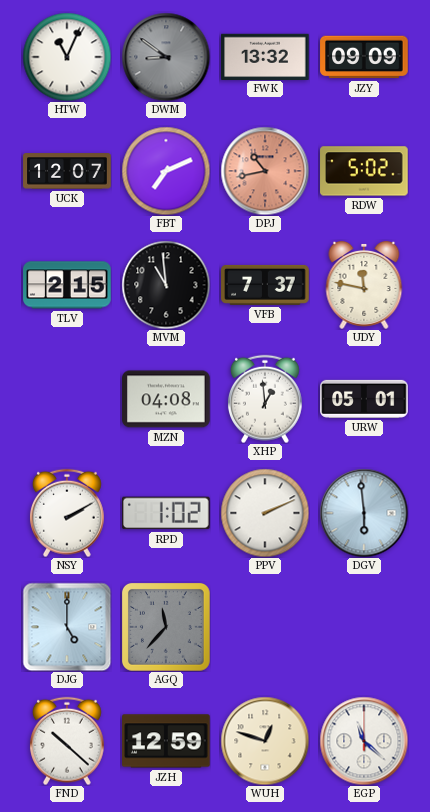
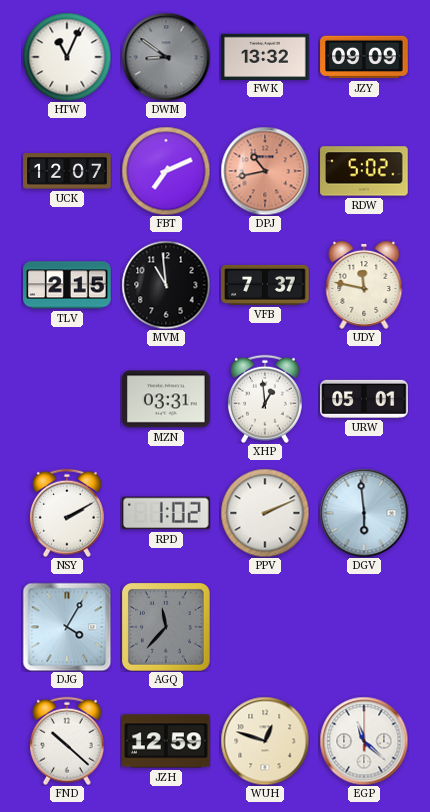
MZN: 04:08 -> 03:31 (166, 399)
DJG: 5:00 -> 4:05 (67, 627)
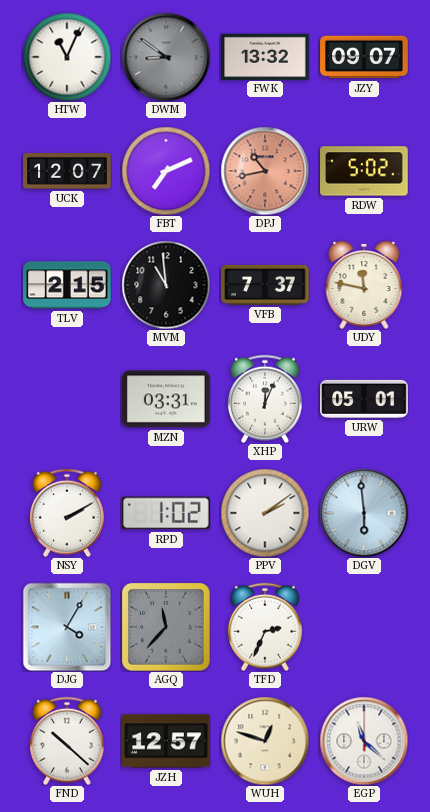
JZY: 09:09 -> 09:07 (364, 57)
XHP: 12:59 -> 12:04 (265, 399)
PPV: 2:11 -> 2:09 (265, 513)
TFD: none -> 2:34 (265, 627)
JZH: 12:59 -> 12:57 (166, 741)
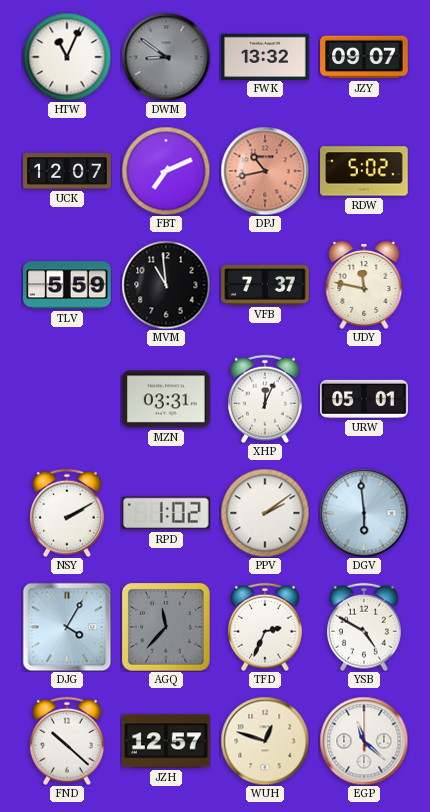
TLV: 2:15 -> 5:59 (67, 285)
YSB: none -> 4:50 (364, 627)
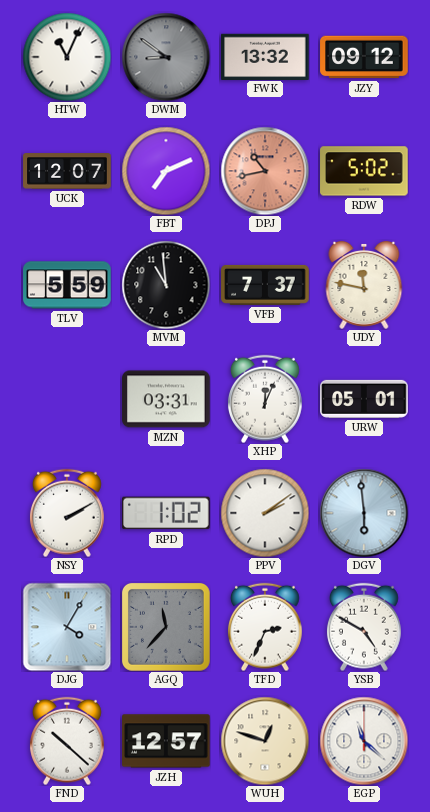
JZY: 09:07 -> 09:12 (364, 57)
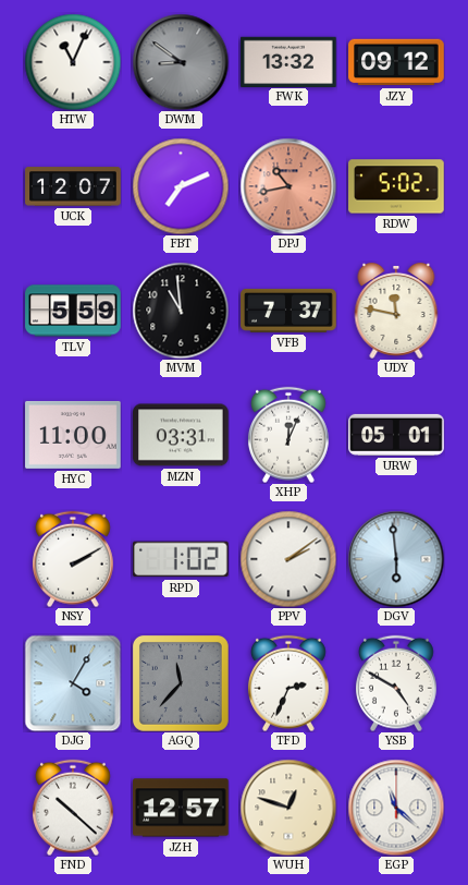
HYC: none -> 11:00 (73, 435)
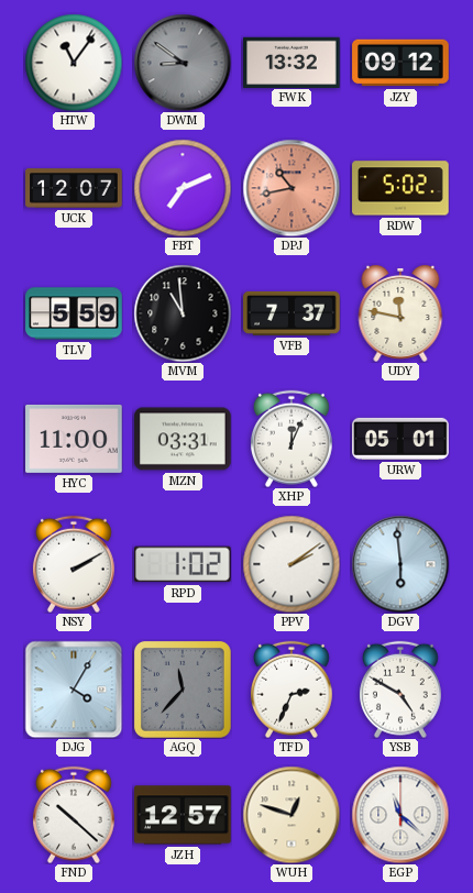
HTW: 11:04 -> 11:06 (74, 63)
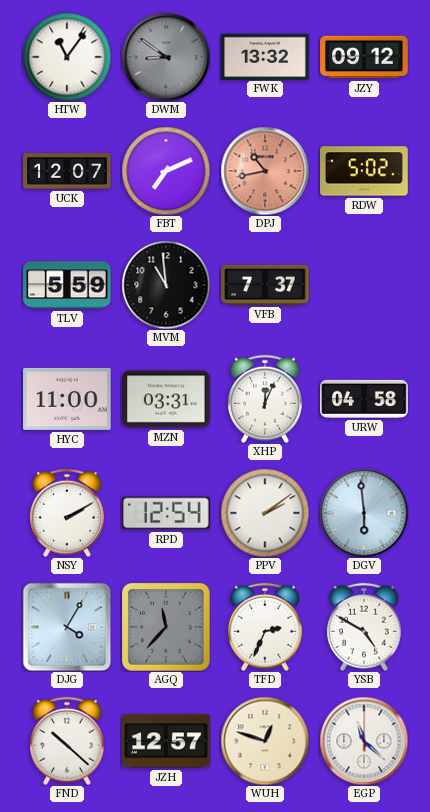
UDY: 11:47 -> none (400, 313)
URW: 05:01 -> 04:58 (364, 399)
RPD: 1:02 -> 12:54 (167, 513)
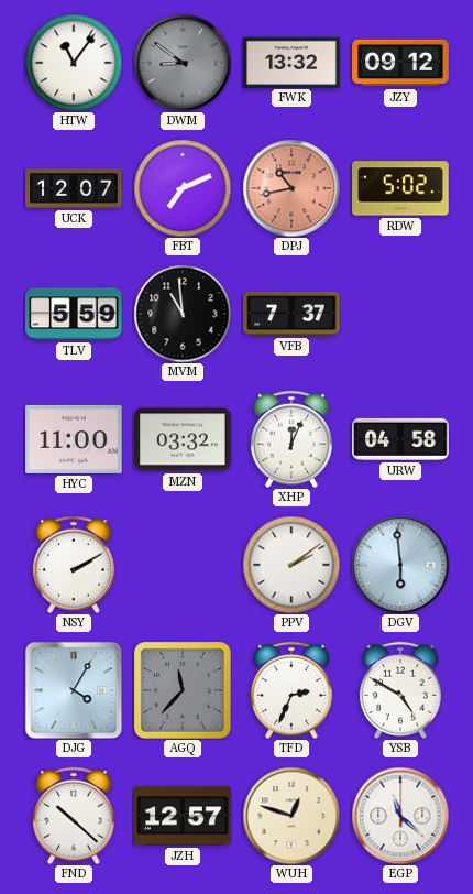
MZN: 03:31 -> 03:32 (183, 439)
RPD: 12:54 -> none (167, 513)
